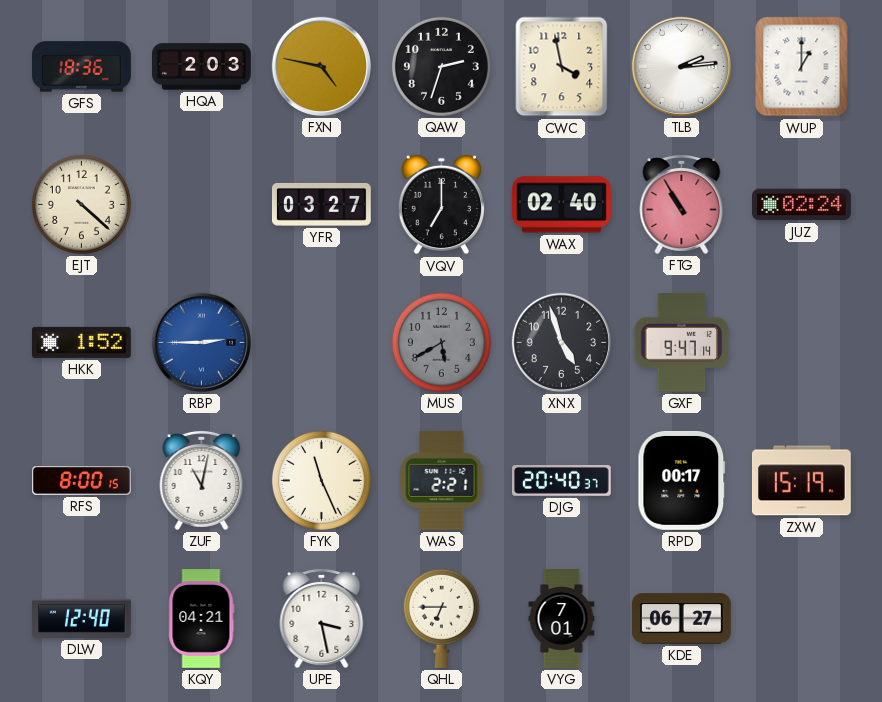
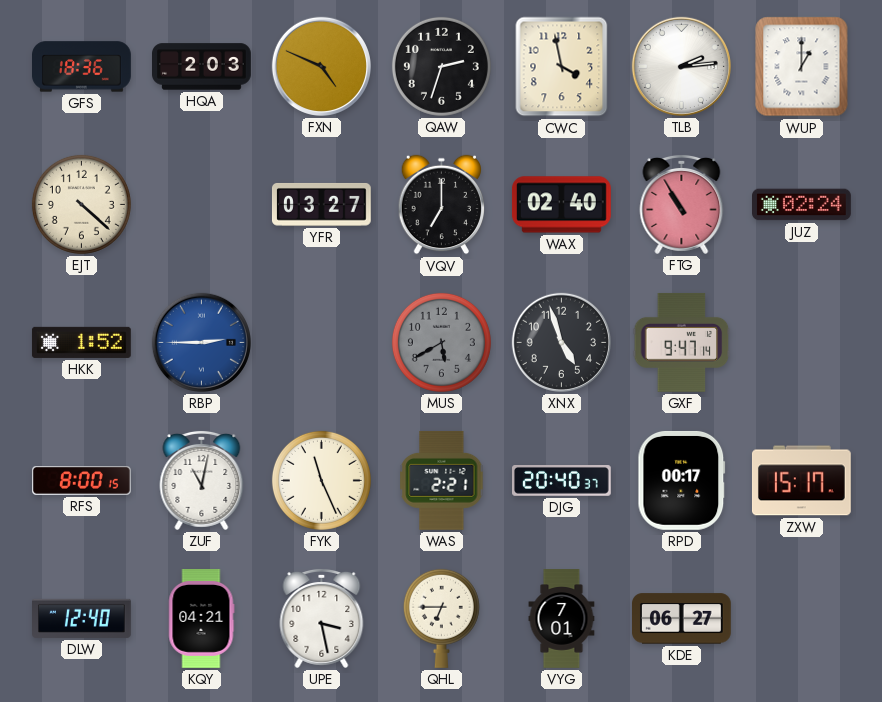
FXN: 4:47 -> 4:49 (321, 66)
ZXW: 15:19 -> 15:17 (801, 481)
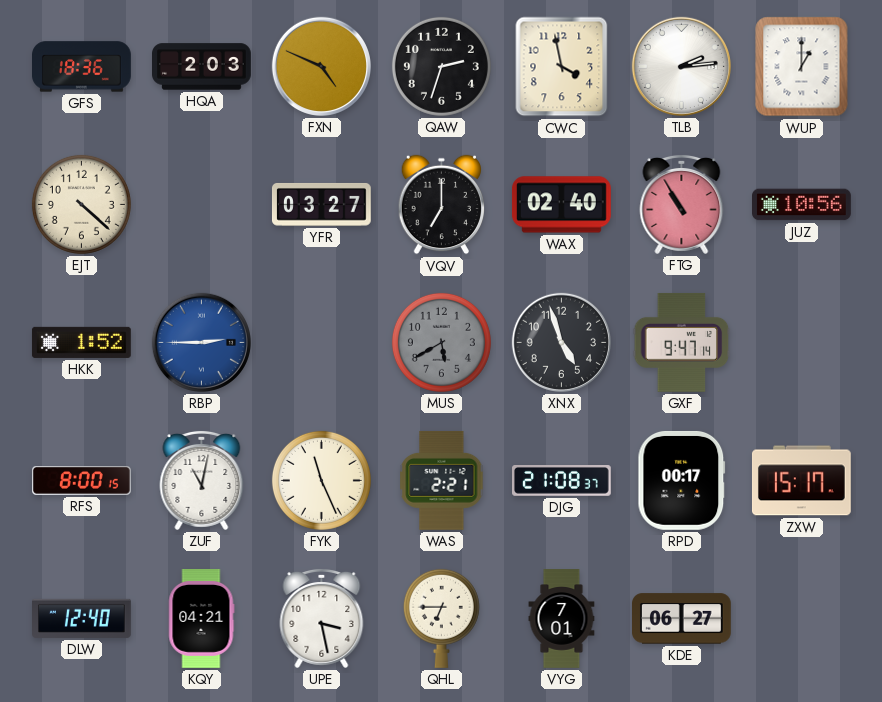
JUZ: 02:24 -> 10:56 (802, 205)
DJG: 20:40 -> 21:08 (562, 481)
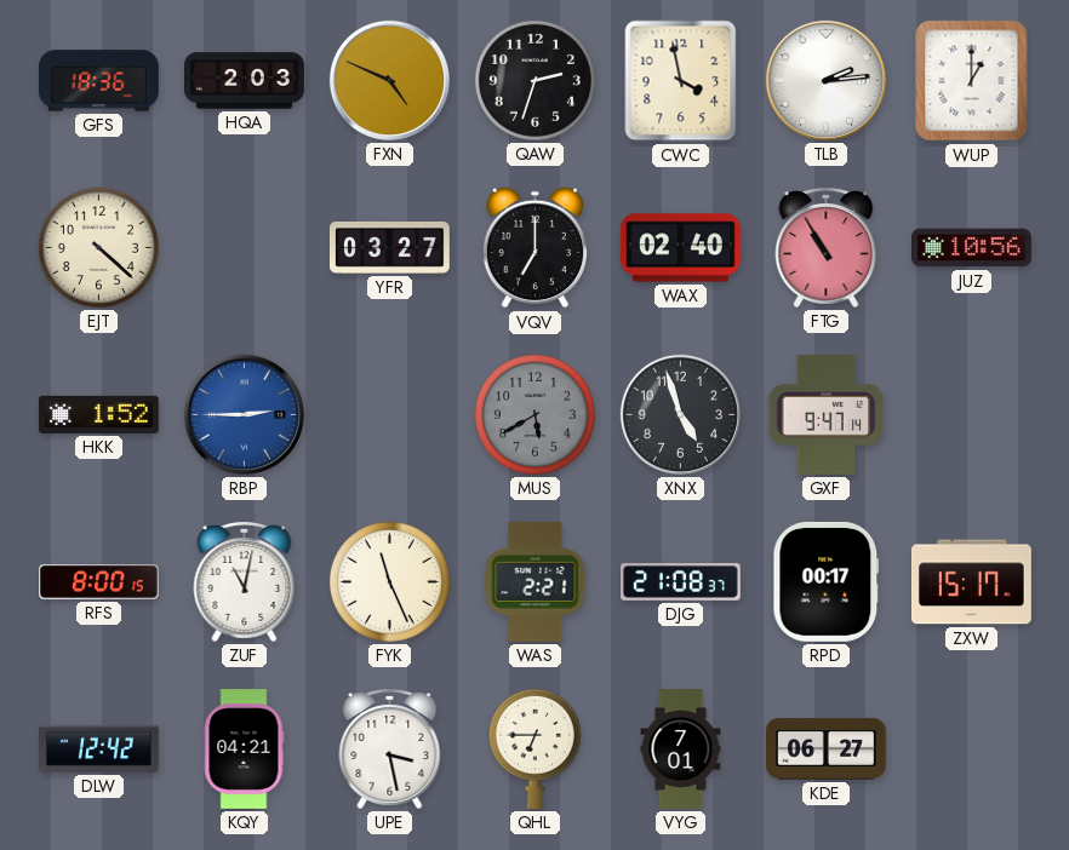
DLW: 12:40 -> 12:42 (99, 748)
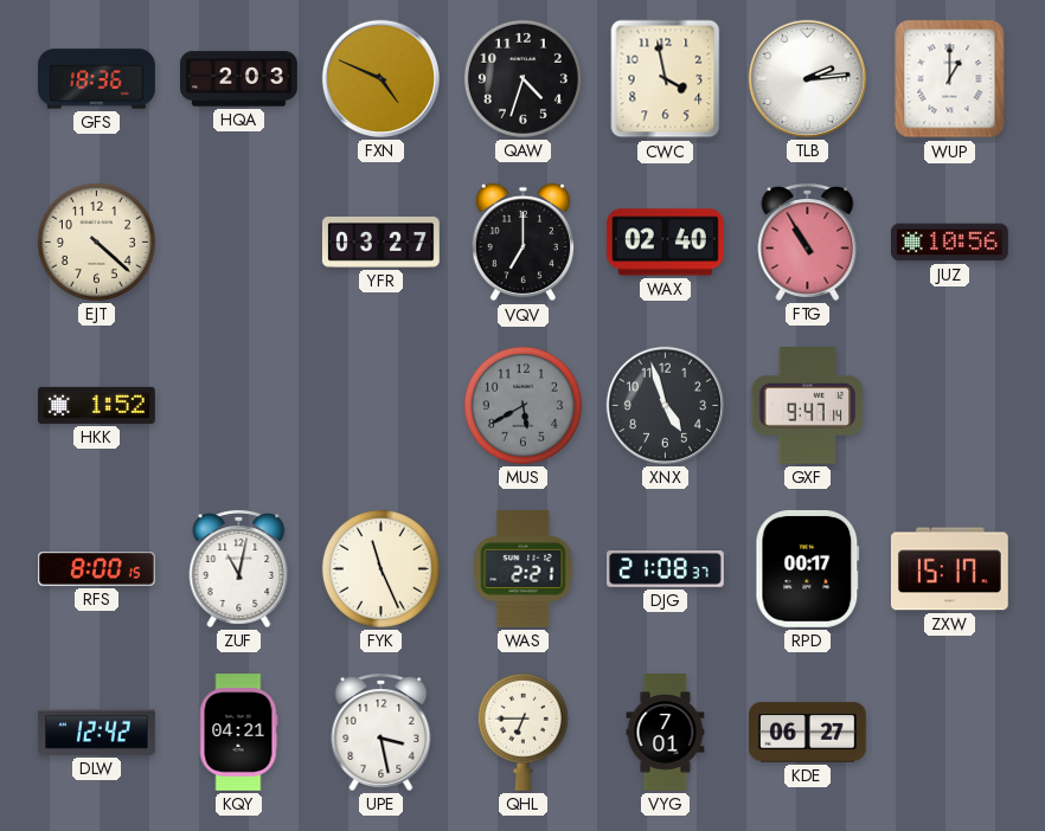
QAW: 2:33 -> 4:33 (522, 78)
RBP: 2:45 -> none (244, 414)
